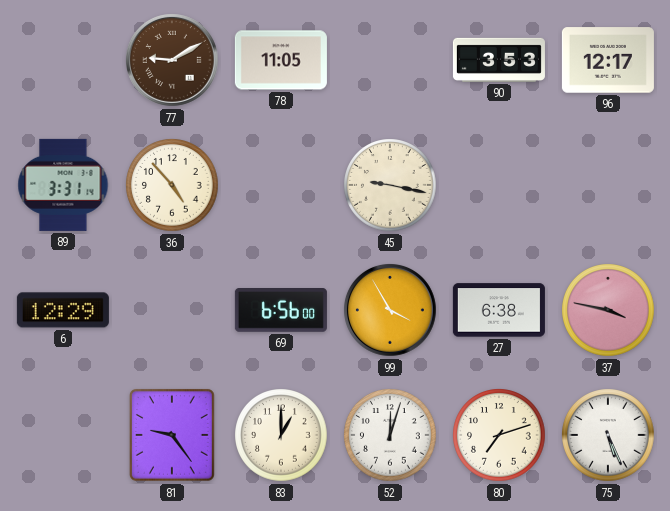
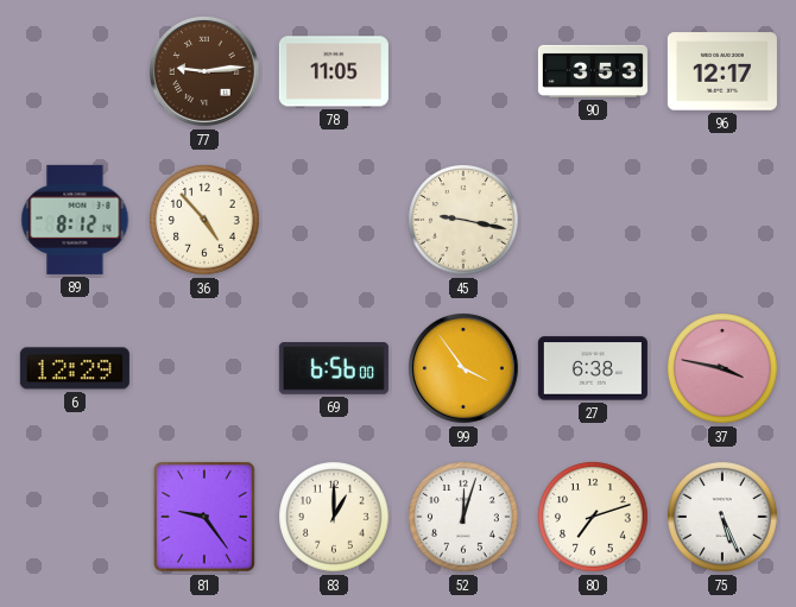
77: 9:10 -> 9:14 (206, 72)
89: 3:31 -> 8:12 (75, 220)
99: 3:55 -> 3:54 (465, 369)
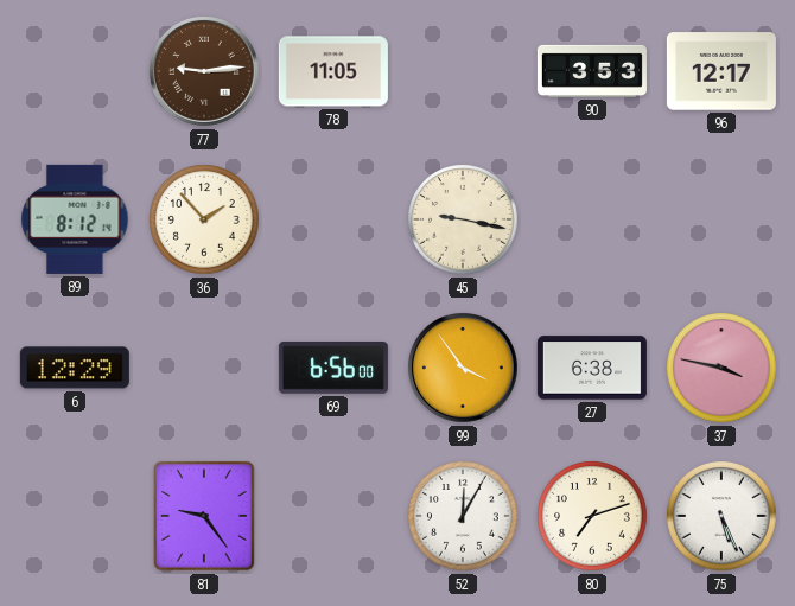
36: 4:53 -> 1:53 (204, 219)
83: 1:00 -> none (334, 517)
52: 12:03 -> 12:05 (463, 516)
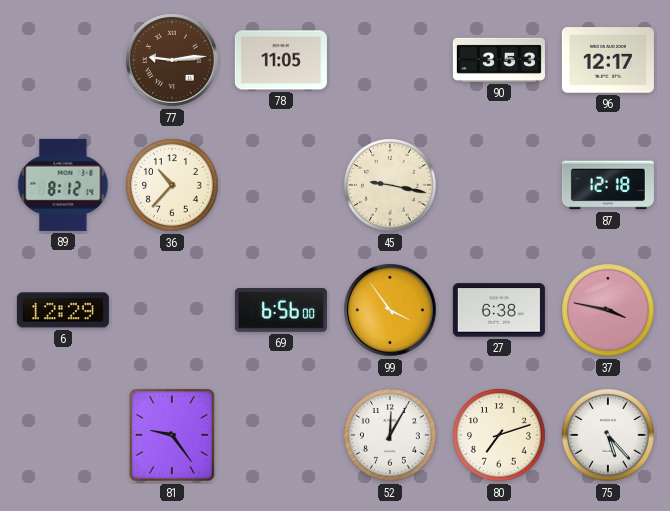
36: 1:53 -> 10:37 (172, 185)
87: none -> 12:18 (608, 185)
75: 5:26 -> 5:23 (608, 435)
